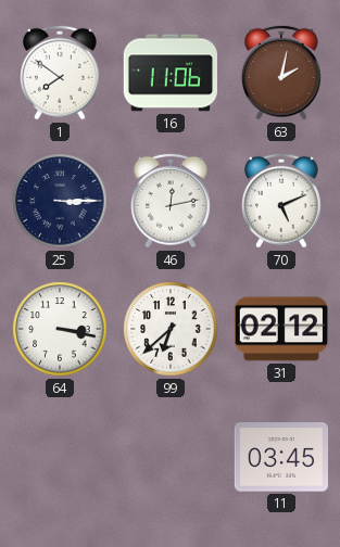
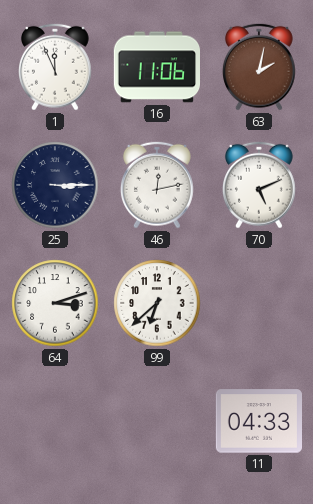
1: 7:51 -> 11:56 (55, 67)
64: 3:17 -> 3:12 (55, 303)
31: 02:12 -> none (281, 329)
11: 03:45 -> 04:33 (258, 421)
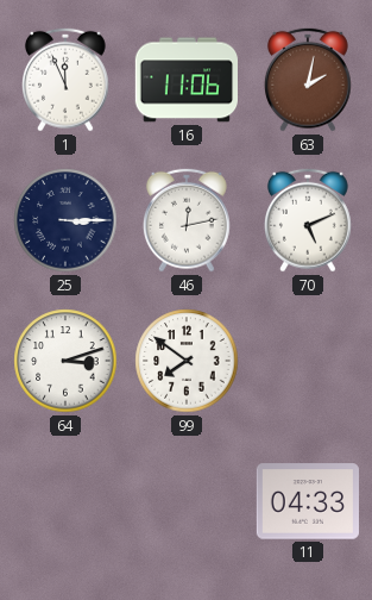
99: 6:38 -> 7:51 (187, 361)
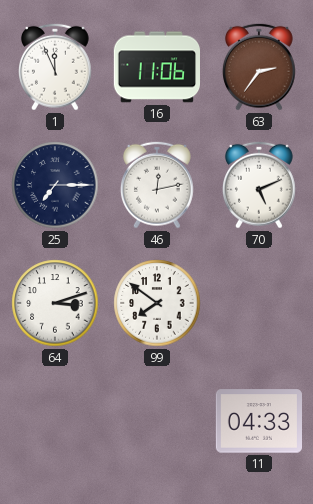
63: 2:02 -> 2:36 (259, 67)
25: 3:15 -> 7:15 (55, 185)
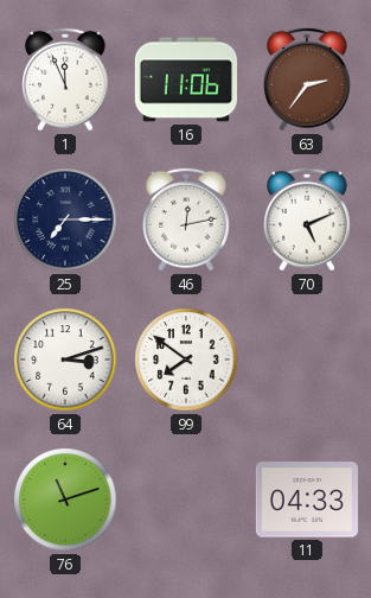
76: none -> 11:12 (65, 500)
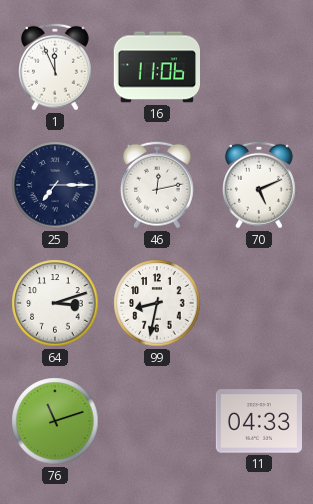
63: 2:36 -> none (307, 79)
99: 7:51 -> 8:32 (157, 303)
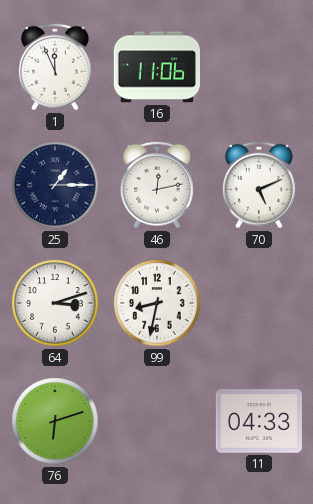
25: 7:15 -> 1:15 (55, 185)
76: 11:12 -> 6:12 (55, 421)
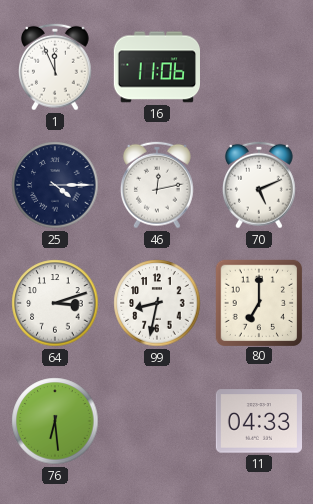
25: 1:15 -> 4:15 (55, 185)
80: none -> 7:00 (258, 302)
76: 6:12 -> 6:29 (55, 421)
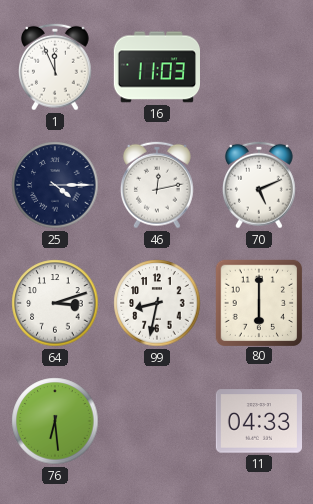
16: 11:06 -> 11:03 (156, 67)
80: 7:00 -> 6:00 (258, 302)
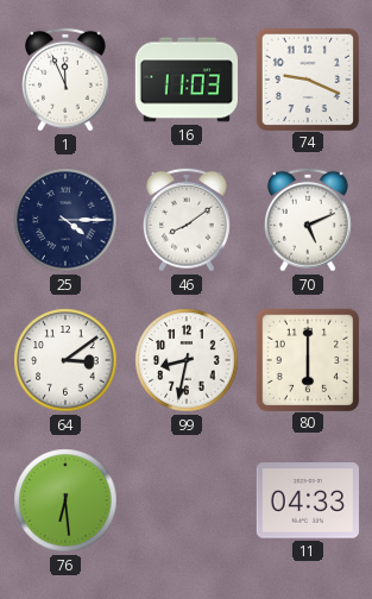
74: none -> 9:19 (307, 78)
46: 12:13 -> 8:09 (187, 220)
64: 3:12 -> 3:09 (65, 360)
